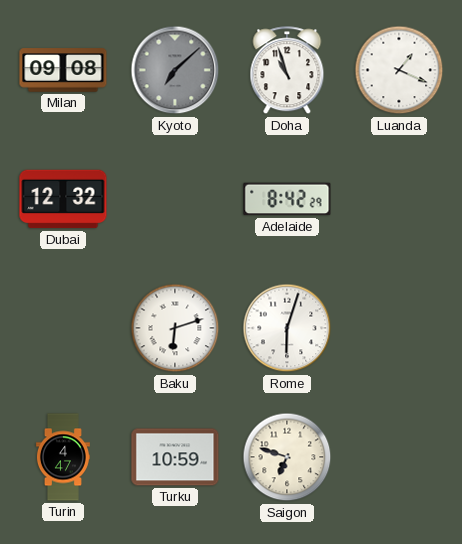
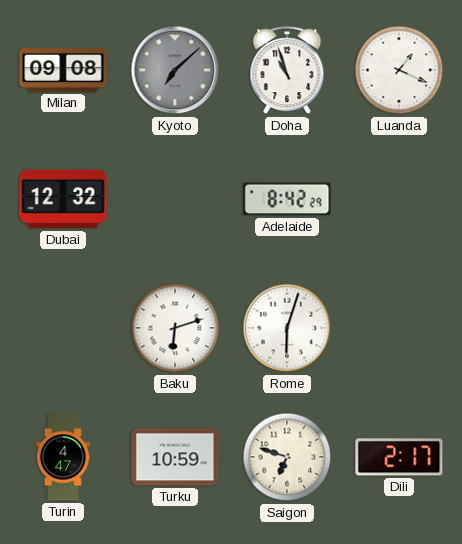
Dili: none -> 2:17 (399, 457)
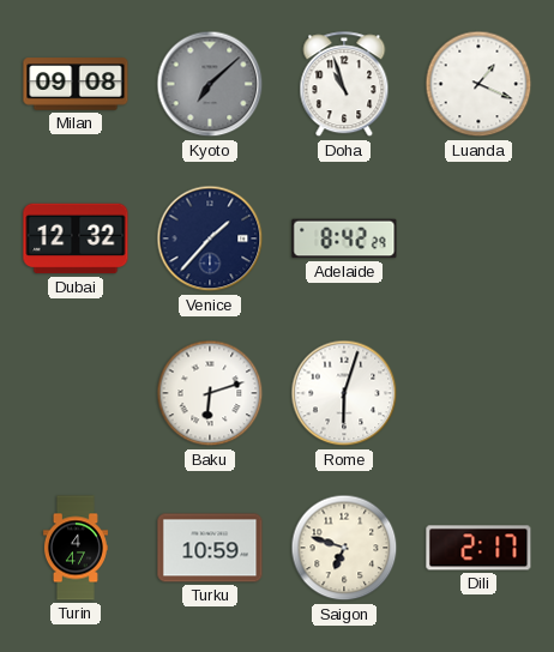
Venice: none -> 1:37 (210, 239)
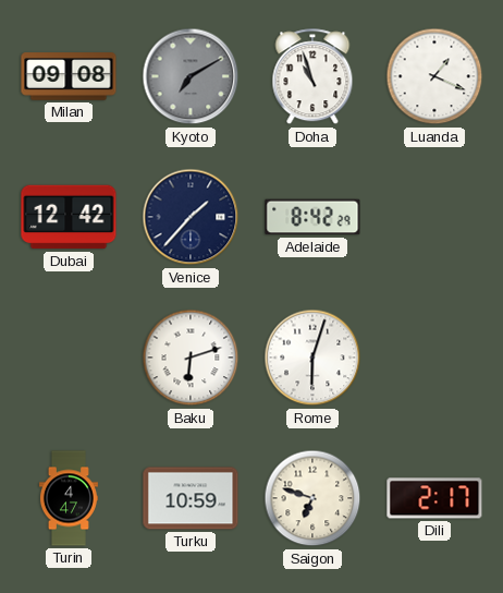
Kyoto: 7:08 -> 7:10 (191, 76)
Dubai: 12:32 -> 12:42 (69, 217)
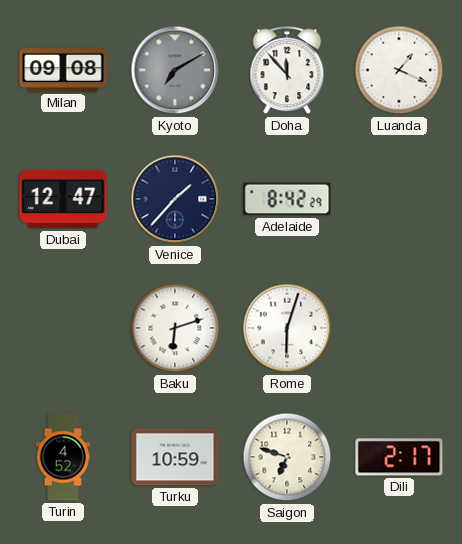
Doha: 10:57 -> 11:53 (287, 71)
Dubai: 12:42 -> 12:47 (63, 199)
Turin: 4:47 -> 4:52 (63, 457)
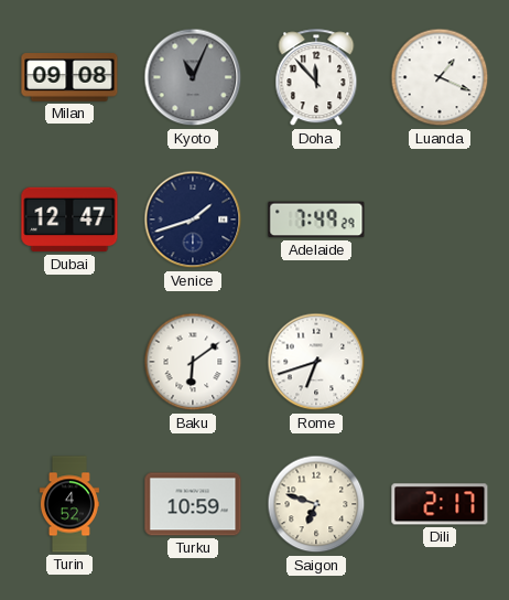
Kyoto: 7:10 -> 11:04 (193, 77)
Venice: 1:37 -> 1:42 (193, 219)
Adelaide: 8:42 -> 7:49 (316, 219)
Baku: 6:12 -> 6:09 (193, 362)
Rome: 6:03 -> 6:42 (316, 362)
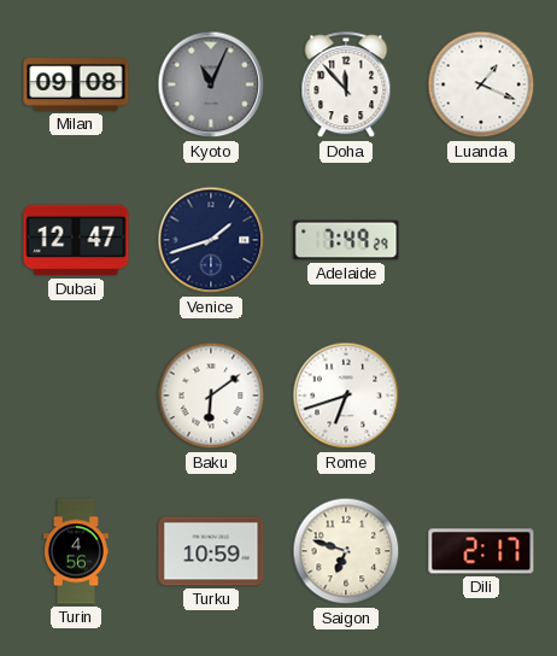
Turin: 4:52 -> 4:56 (76, 551)
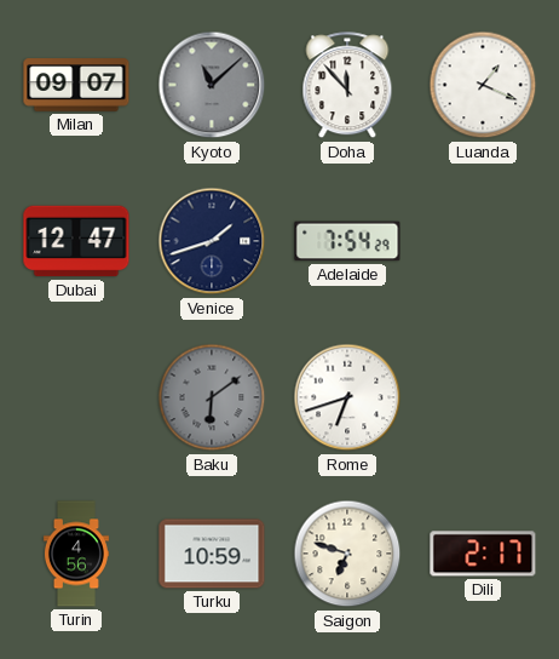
Milan: 09:08 -> 09:07 (76, 85)
Kyoto: 11:04 -> 11:08 (212, 85)
Adelaide: 7:49 -> 7:54 (347, 241)
Baku dial: white -> grey (212, 397)
